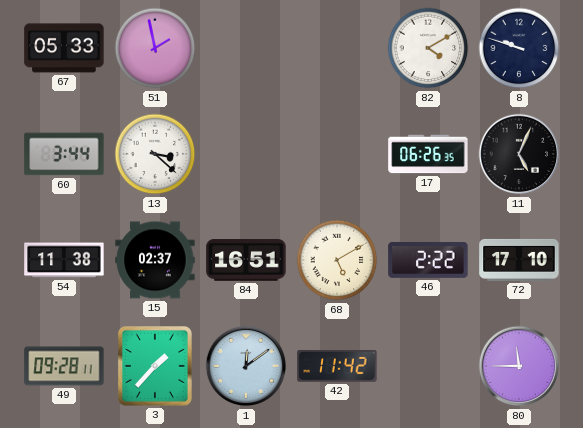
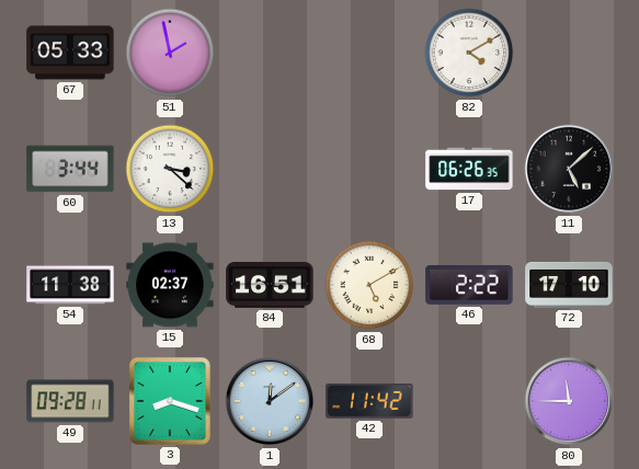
8: 9:48 -> none (519, 48)
11: 5:04 -> 5:08 (569, 169)
3: 1:37 -> 8:18 (170, 402)
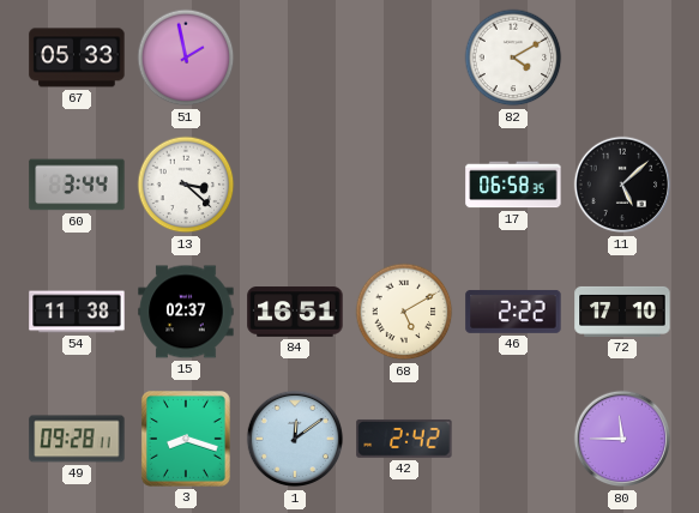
17: 06:26 -> 06:58 (513, 185)
42: 11:42 -> 2:42 (404, 439)
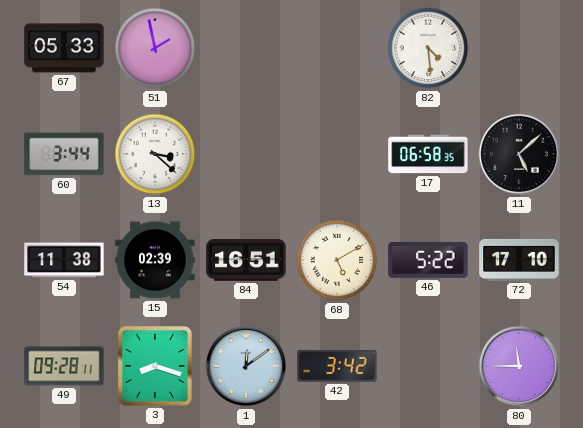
82: 4:10 -> 4:29 (428, 48)
15: 02:37 -> 02:39 (155, 260)
46: 2:22 -> 5:22 (428, 260)
42: 2:42 -> 3:42 (337, 366)
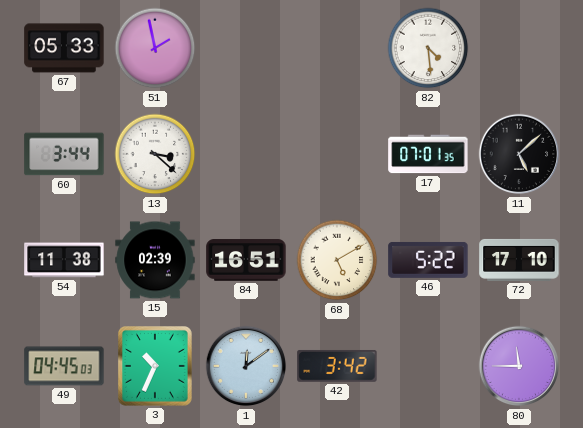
17: 06:58 -> 07:01 (428, 154)
49: 09:28 -> 04:45 (64, 366)
3: 8:18 -> 10:34 (155, 367)
